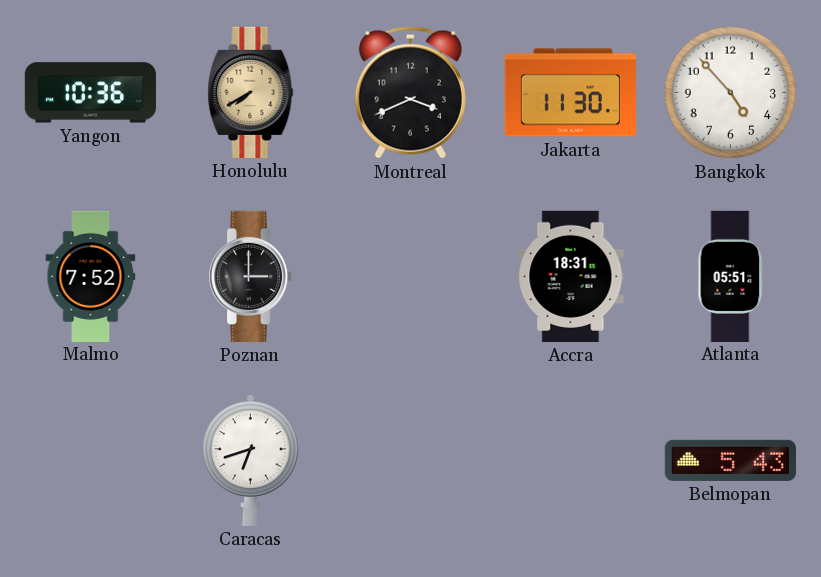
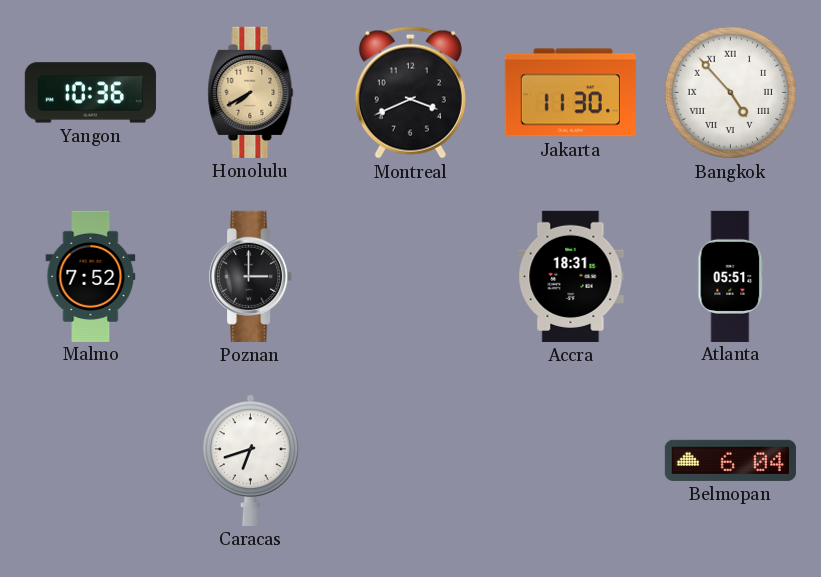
Bangkok numerals: Arabic -> Roman (731, 93)
Belmopan: 5:43 -> 6:04 (730, 460)
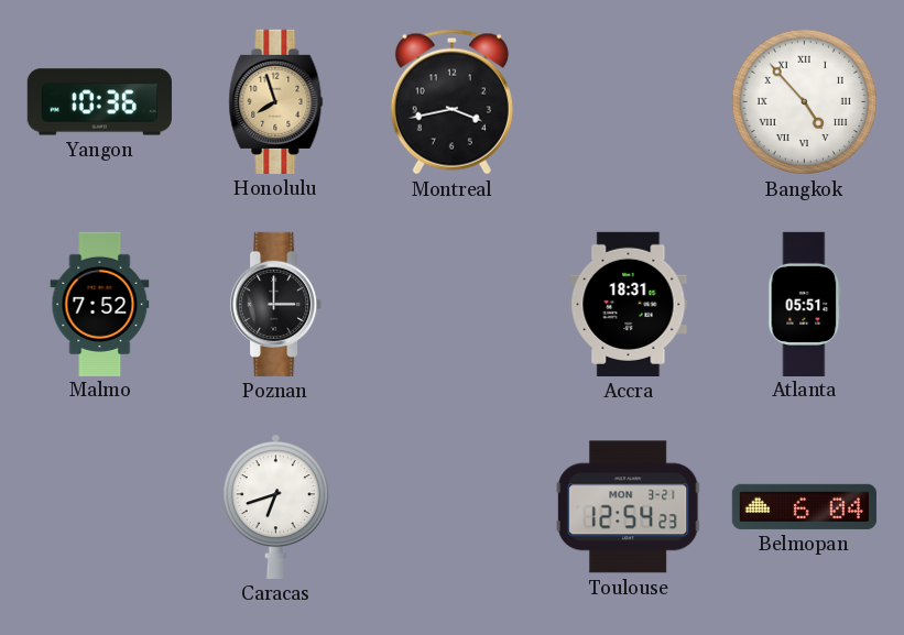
Honolulu: 7:40 -> 7:57 (276, 101)
Montreal: 3:41 -> 3:43 (451, 102)
Jakarta: 11:30 -> none (570, 93)
Toulouse: none -> 12:54 (629, 507)
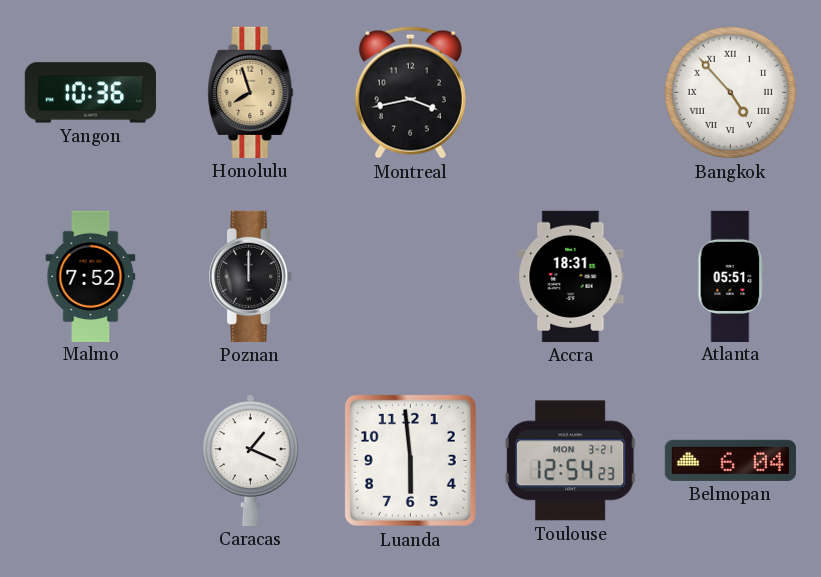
Poznan: 3:00 -> 12:00 (251, 276)
Caracas: 6:42 -> 1:19 (250, 460)
Luanda: none -> 5:59 (410, 460)
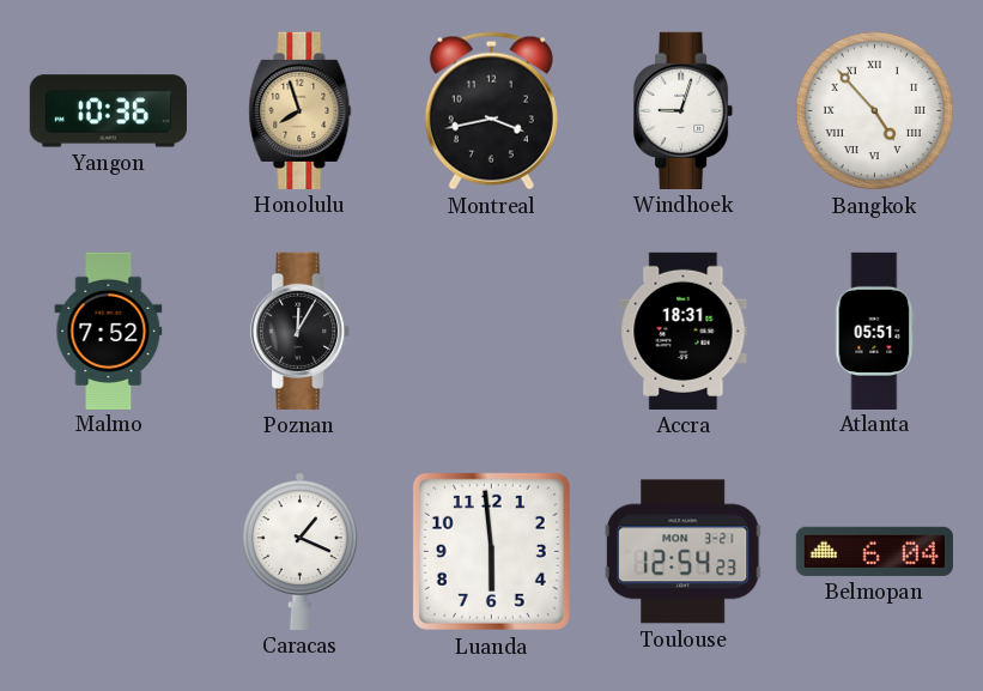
Windhoek: none -> 9:03 (684, 110)
Poznan: 12:00 -> 12:05 (301, 331)
